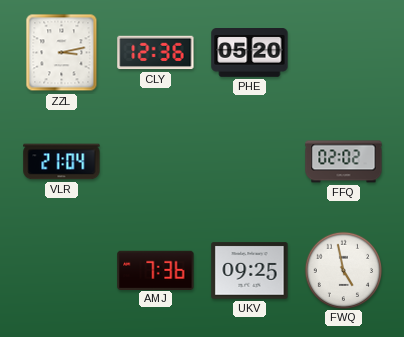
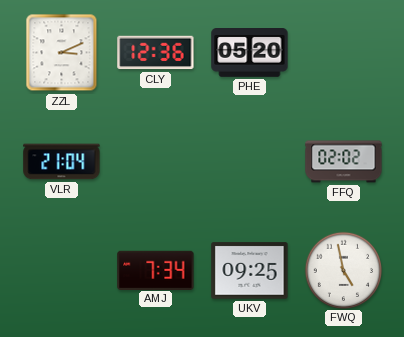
ZZL: 3:13 -> 3:11 (62, 53)
AMJ: 7:36 -> 7:34 (156, 270)
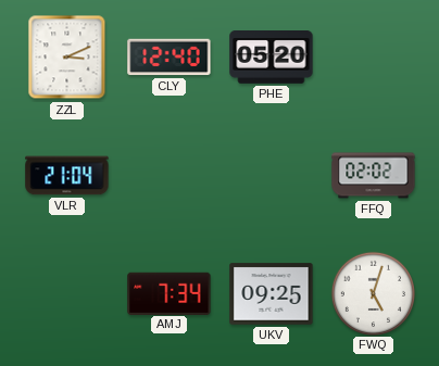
CLY: 12:36 -> 12:40 (170, 58)
FWQ: 4:58 -> 5:03 (373, 293)
